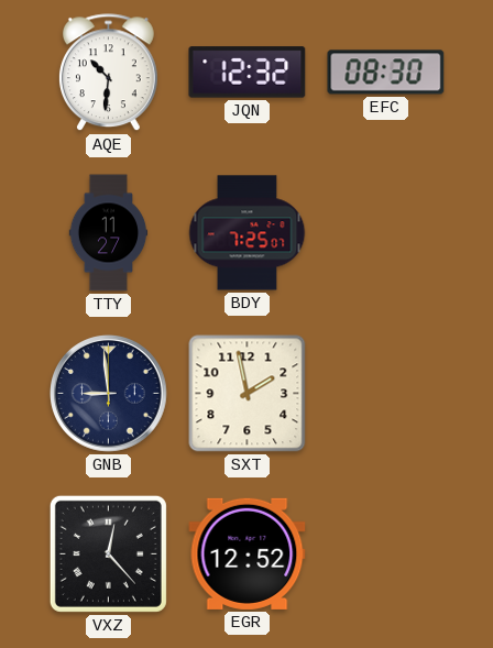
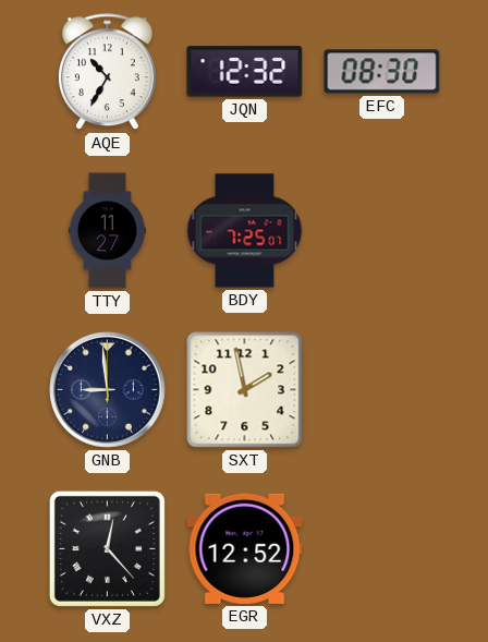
AQE: 10:31 -> 10:35 (107, 72)
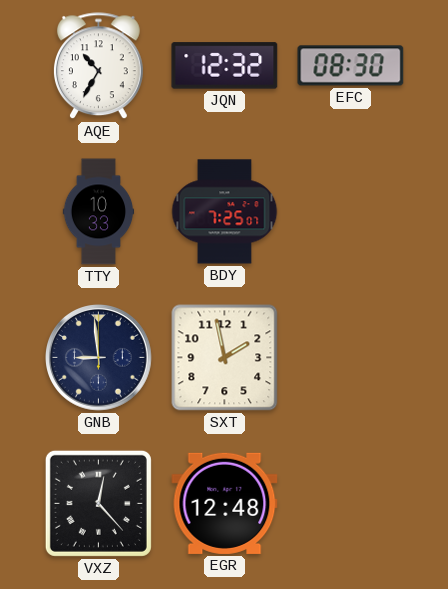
TTY: 11:27 -> 10:33 (99, 212)
EGR: 12:52 -> 12:48 (225, 503)
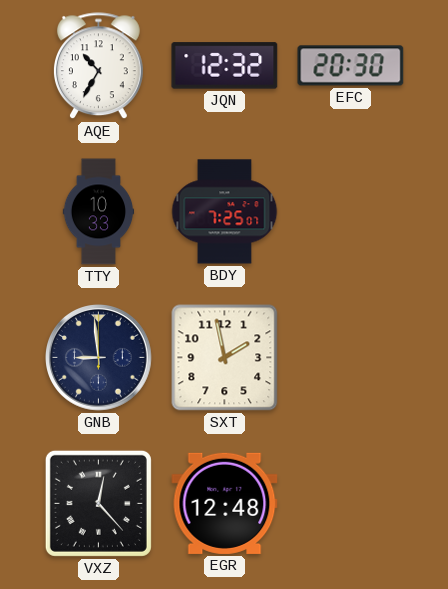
EFC: 08:30 -> 20:30 (351, 66)
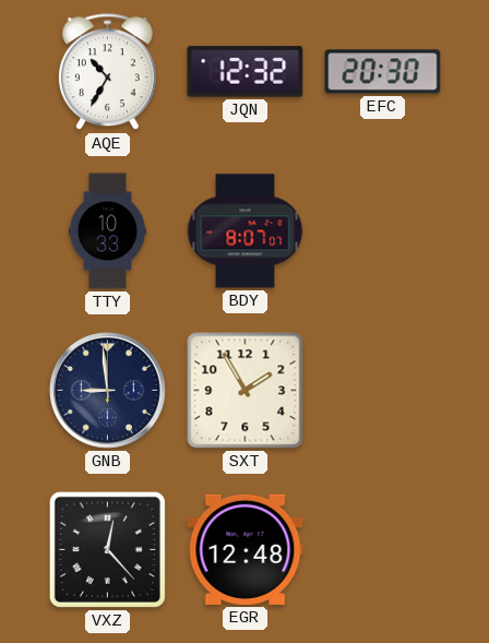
BDY: 7:25 -> 8:07 (246, 231)
SXT: 1:58 -> 1:55 (246, 391)
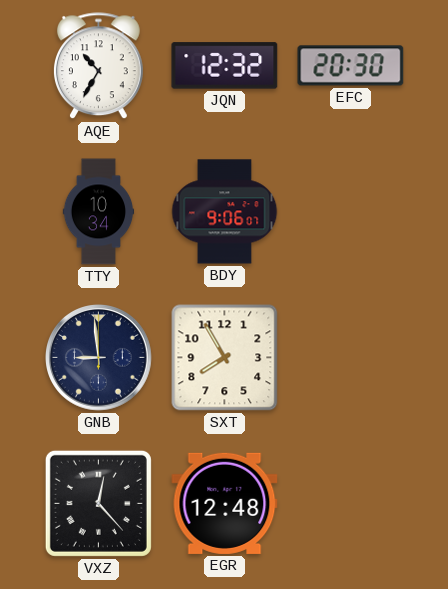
TTY: 10:33 -> 10:34 (99, 212)
BDY: 8:07 -> 9:06 (225, 212)
SXT: 1:55 -> 7:55 (225, 358)
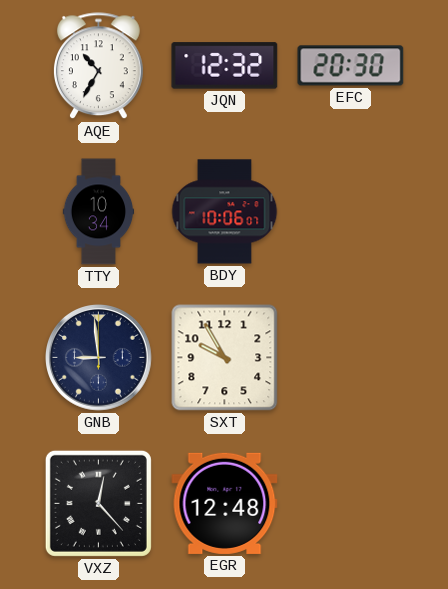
BDY: 9:06 -> 10:06 (225, 212)
SXT: 7:55 -> 9:55 (225, 358)
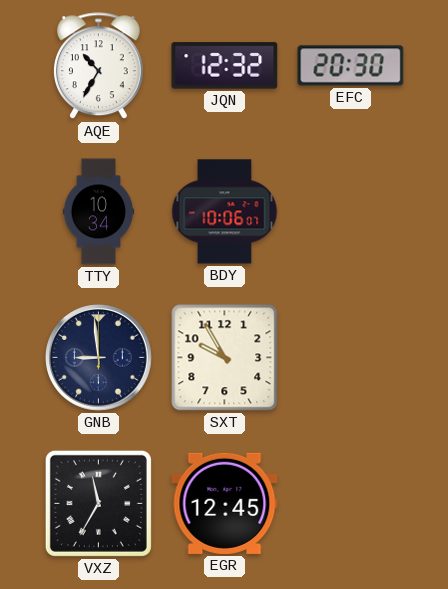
VXZ: 12:23 -> 11:35 (98, 503)
EGR: 12:48 -> 12:45 (225, 503)
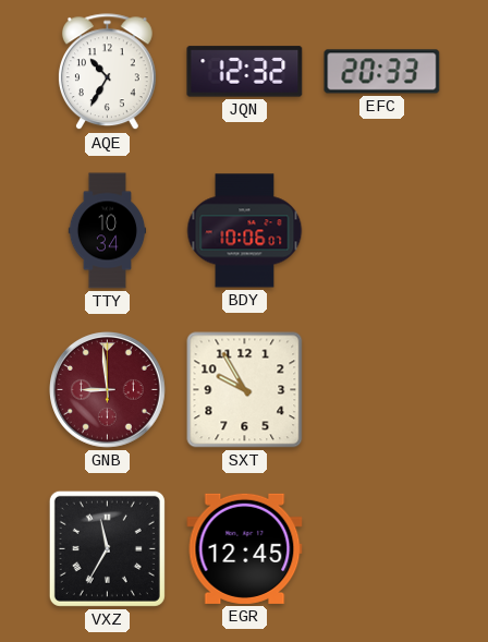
EFC: 20:30 -> 20:33 (382, 72)
GNB dial: navy -> burgundy (108, 390)
